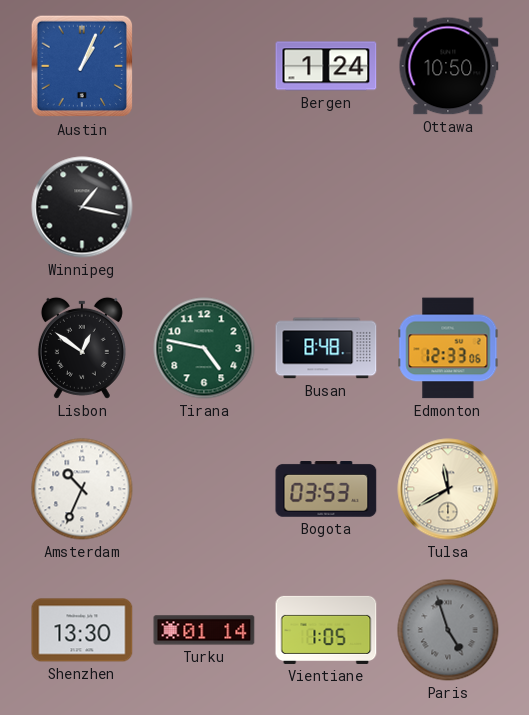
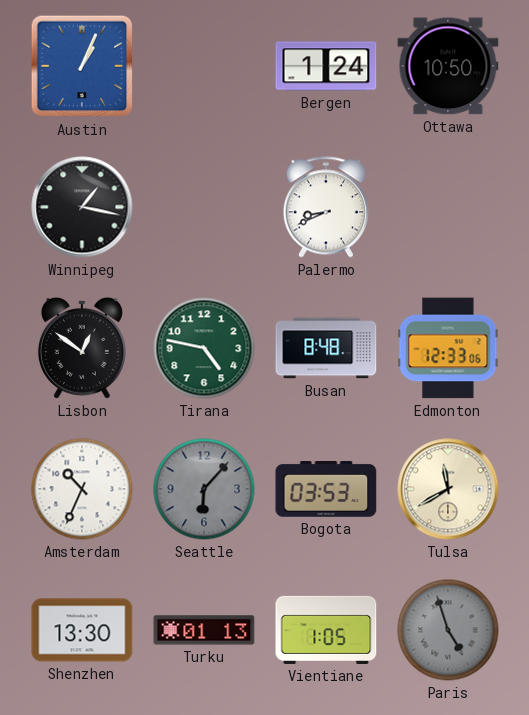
Palermo: none -> 8:41 (326, 207)
Seattle: none -> 6:07 (204, 489)
Turku: 01:14 -> 01:13 (204, 630)
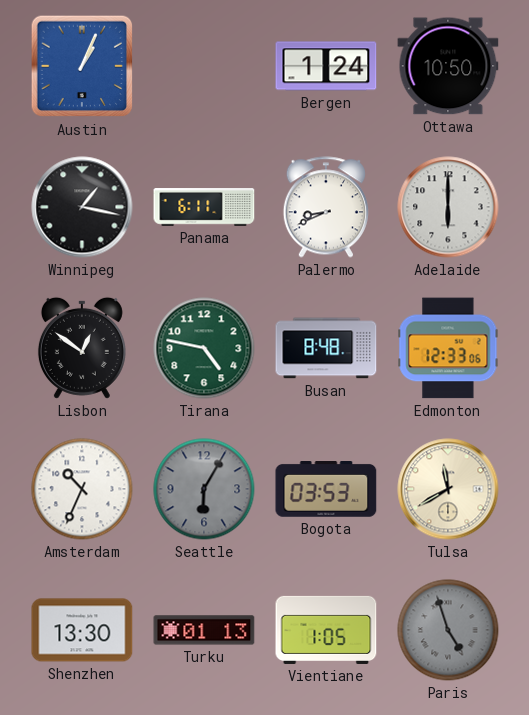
Panama: none -> 6:11 (204, 207)
Adelaide: none -> 6:00 (448, 207)
Seattle: 6:07 -> 6:05 (204, 489)
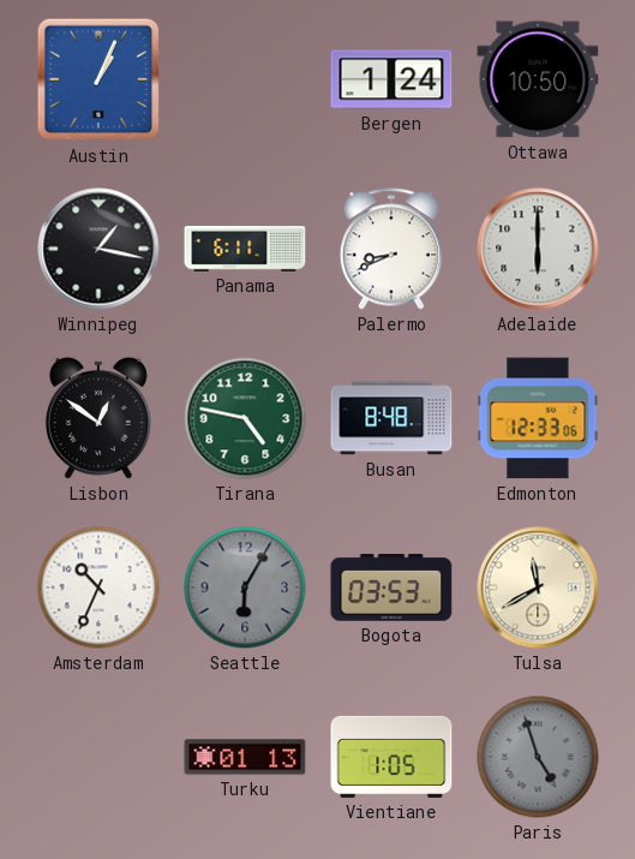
Shenzhen: 13:30 -> none (82, 630)
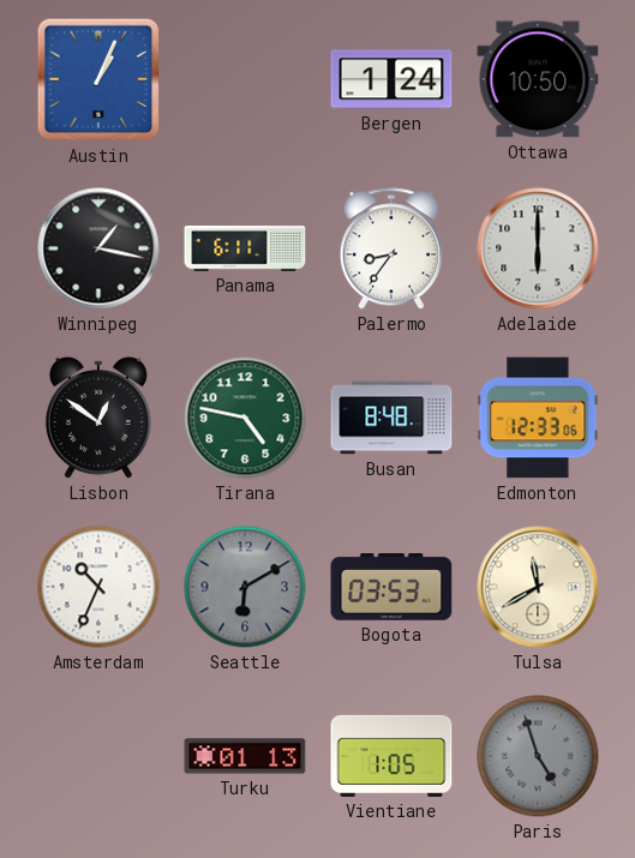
Palermo: 8:41 -> 8:36 (391, 248)
Seattle: 6:05 -> 6:10 (245, 587)
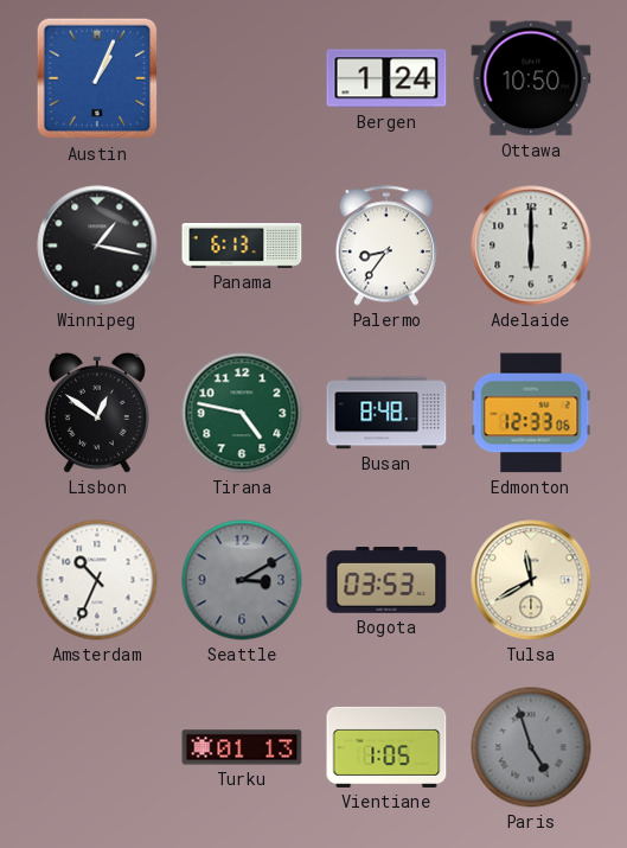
Panama: 6:11 -> 6:13 (242, 246)
Seattle: 6:10 -> 3:10 (242, 580)
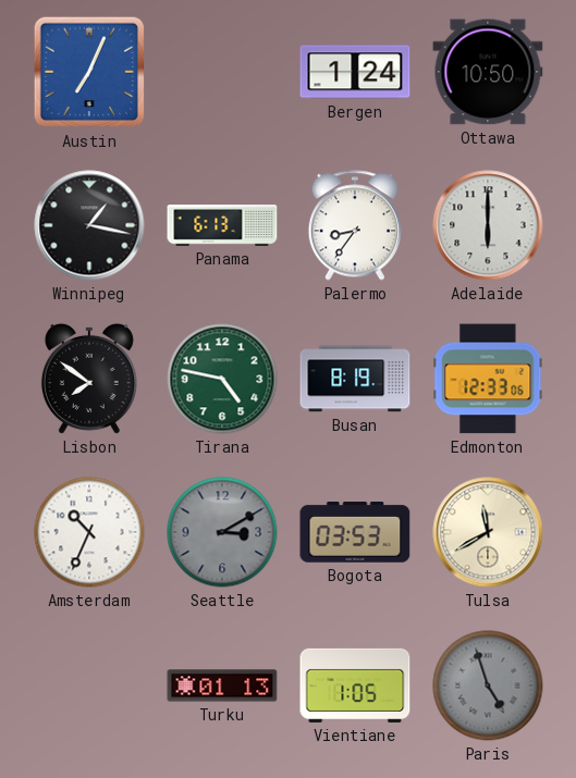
Austin: 1:04 -> 7:04 (89, 72)
Lisbon: 12:51 -> 7:51 (89, 379)
Busan: 8:48 -> 8:19 (355, 379)
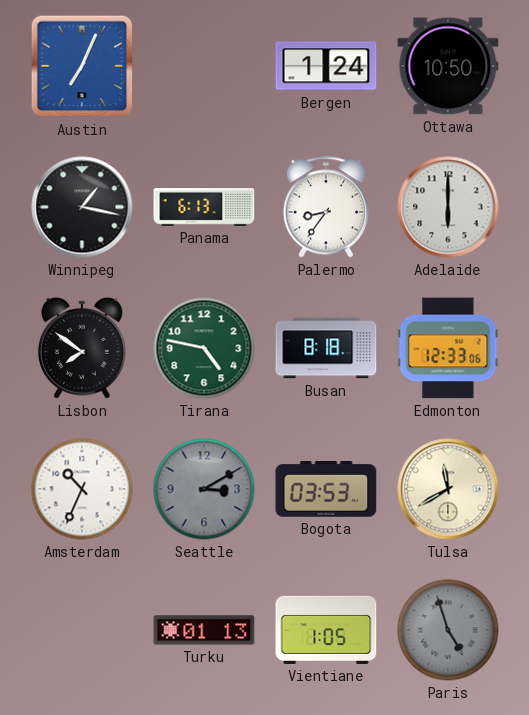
Busan: 8:19 -> 8:18 (326, 348)
